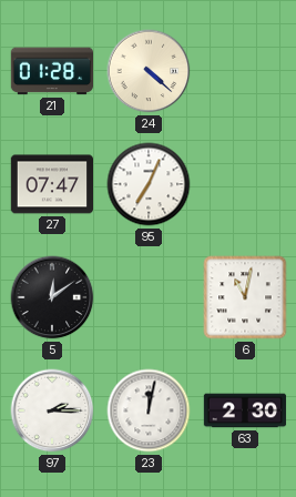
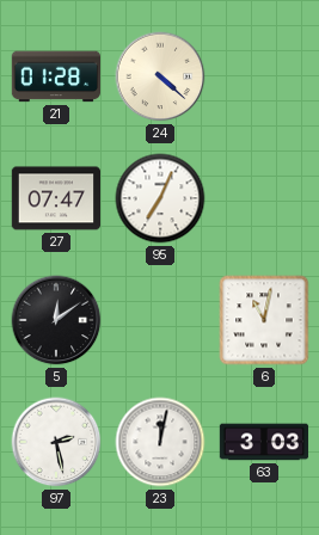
97: 2:15 -> 2:28 (56, 442)
63: 2:30 -> 3:03 (264, 442)
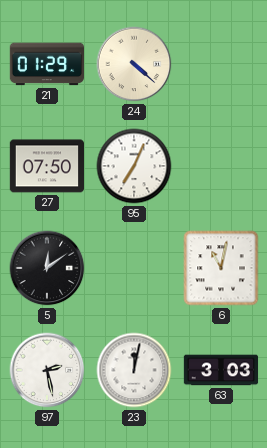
21: 01:28 -> 01:29 (46, 64)
27: 07:47 -> 07:50 (46, 166)
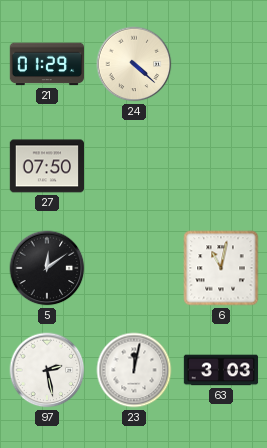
95: 7:04 -> none (134, 166)
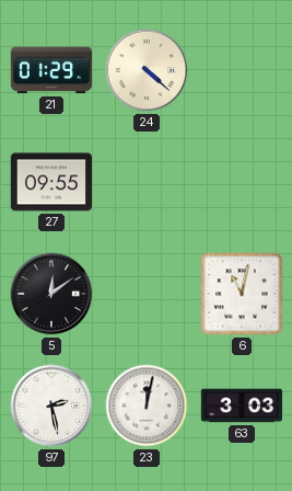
27: 07:50 -> 09:55 (50, 182)
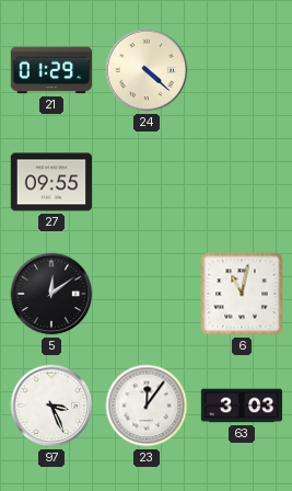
97: 2:28 -> 3:26 (51, 406)
23: 12:02 -> 12:06 (147, 406)
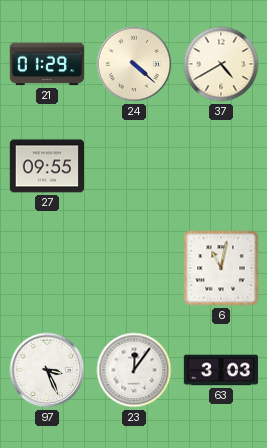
37: none -> 4:40 (221, 64)
5: 12:09 -> none (51, 294)
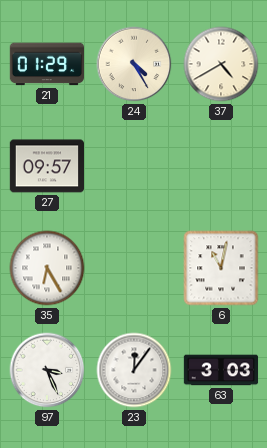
24: 4:22 -> 4:25 (134, 64)
27: 09:55 -> 09:57 (46, 166)
35: none -> 6:25 (47, 268)
